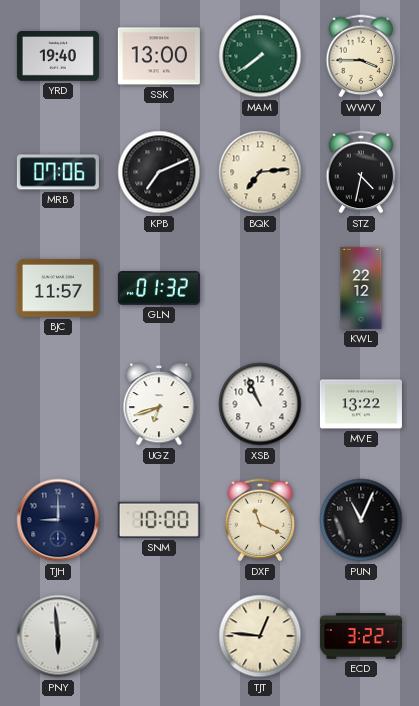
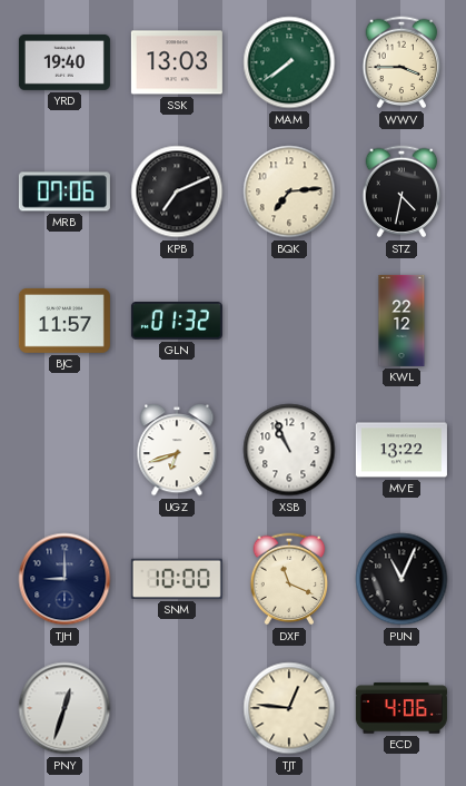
SSK: 13:00 -> 13:03 (177, 62)
PNY: 5:59 -> 12:33 (65, 708)
ECD: 3:22 -> 4:06 (401, 708)
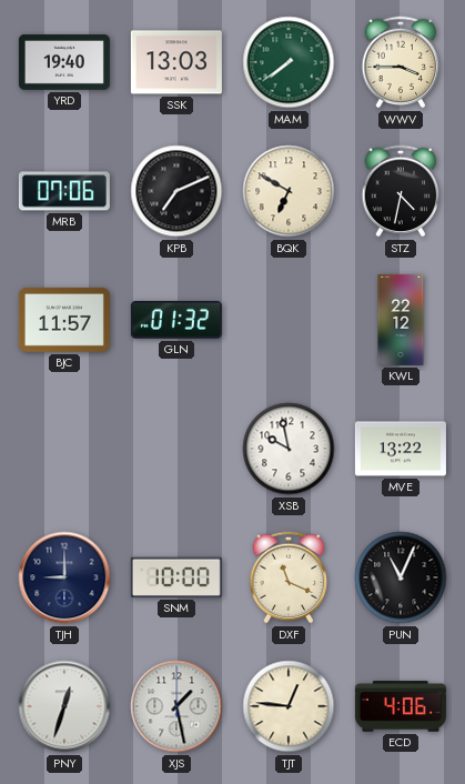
BQK: 7:14 -> 6:50 (289, 191)
UGZ: 6:42 -> none (177, 451)
XSB: 10:56 -> 9:58 (289, 449)
XJS: none -> 1:28 (176, 706)
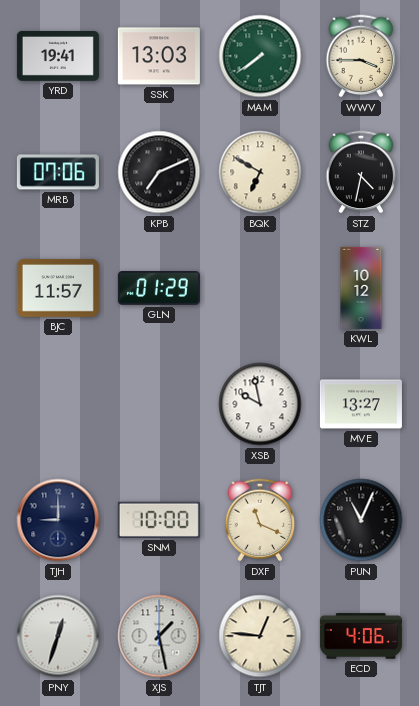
YRD: 19:40 -> 19:41 (58, 56)
GLN: 01:32 -> 01:29 (159, 289)
KWL: 22:12 -> 10:12 (361, 288)
MVE: 13:22 -> 13:27 (361, 404)
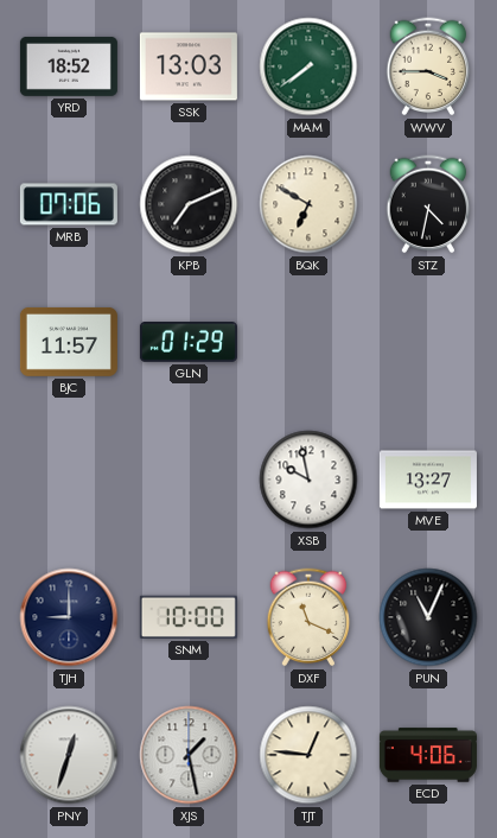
YRD: 19:41 -> 18:52 (69, 66)
KWL: 10:12 -> none (361, 288)
